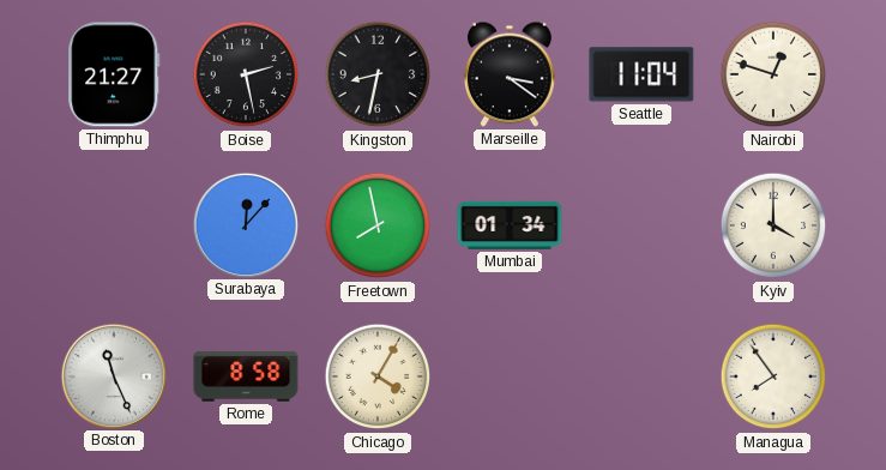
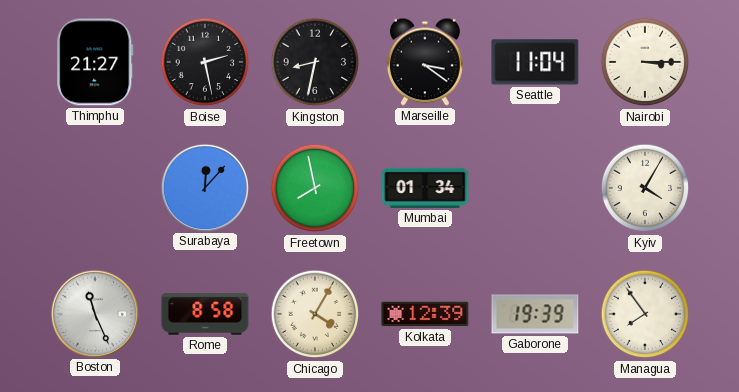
Nairobi: 12:48 -> 3:15 (645, 62)
Kyiv: 4:00 -> 4:05 (645, 188)
Kolkata: none -> 12:39 (425, 314)
Gaborone: none -> 19:39 (535, 314)
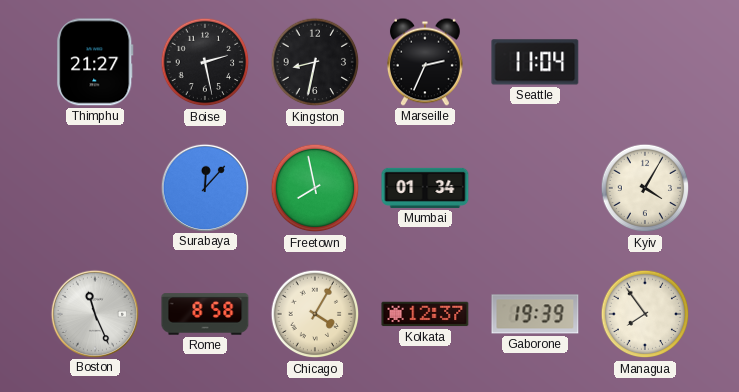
Marseille: 3:21 -> 2:34 (425, 62)
Nairobi: 3:15 -> none (645, 62)
Kolkata: 12:39 -> 12:37 (425, 314)
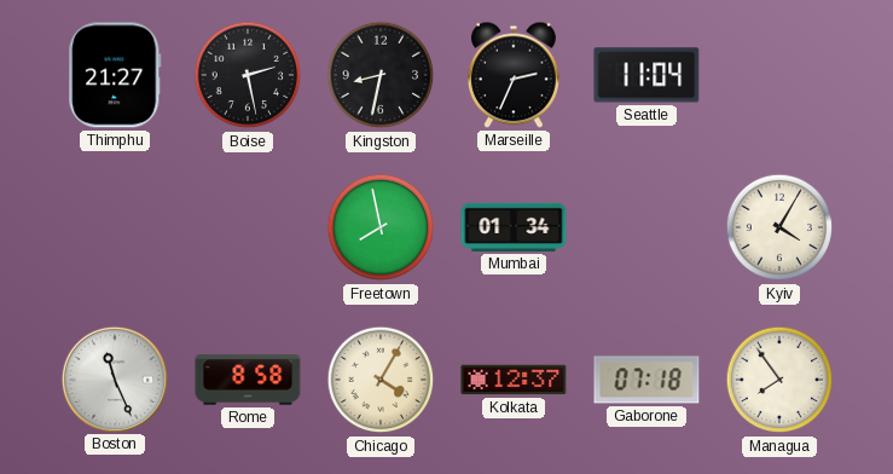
Surabaya: 12:07 -> none (204, 187)
Gaborone: 19:39 -> 07:18 (646, 380)
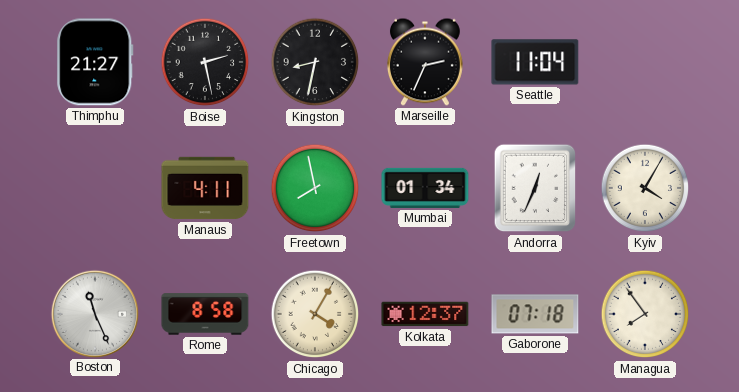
Manaus: none -> 4:11 (205, 188)
Andorra: none -> 12:34 (535, 188)
